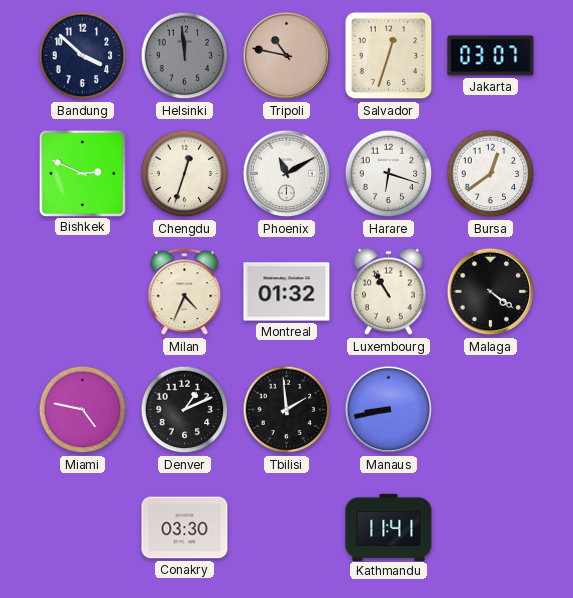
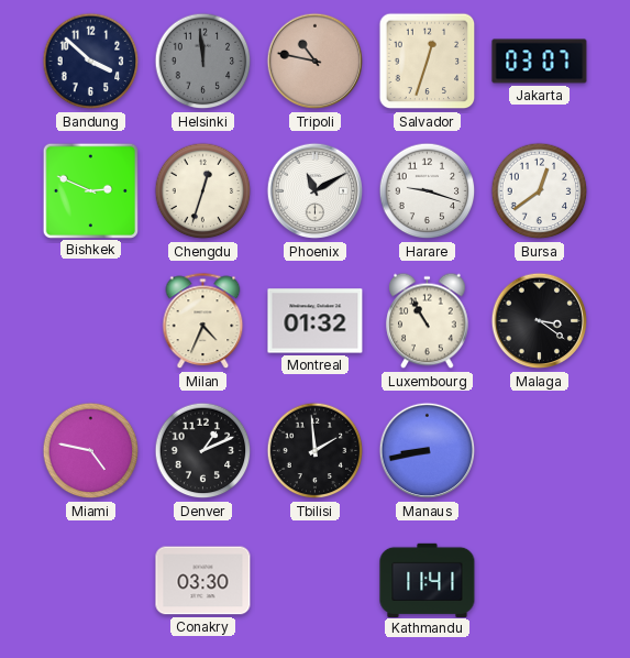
Harare: 6:18 -> 9:18 (428, 191)
Malaga: 4:21 -> 3:21 (540, 321)
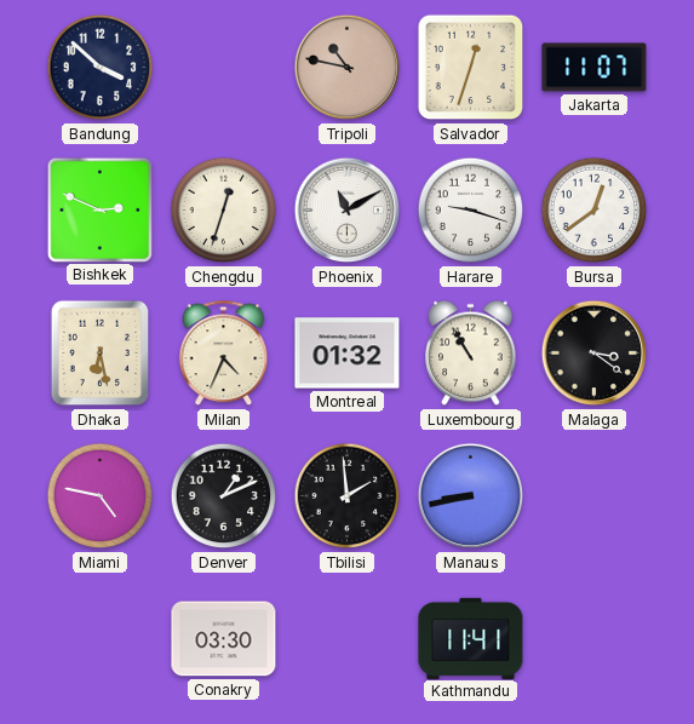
Helsinki: 11:59 -> none (203, 62)
Jakarta: 03:07 -> 11:07 (595, 68)
Dhaka: none -> 6:28 (101, 354)
